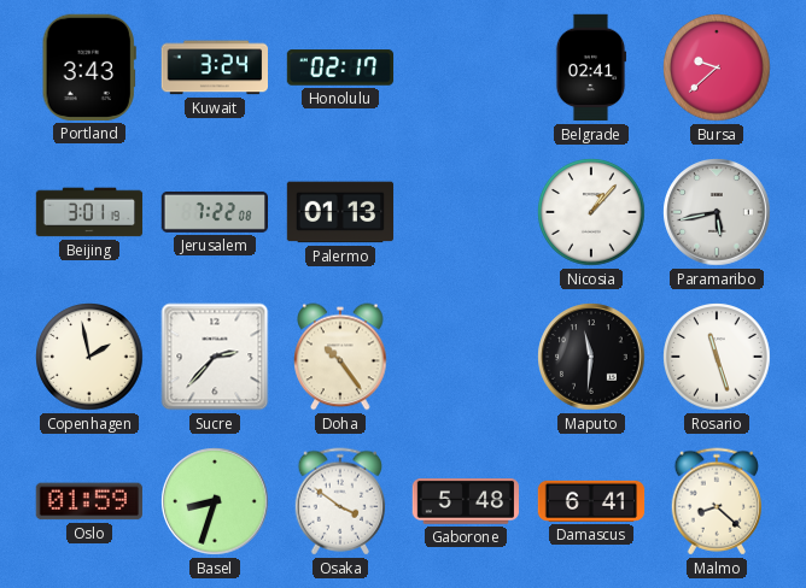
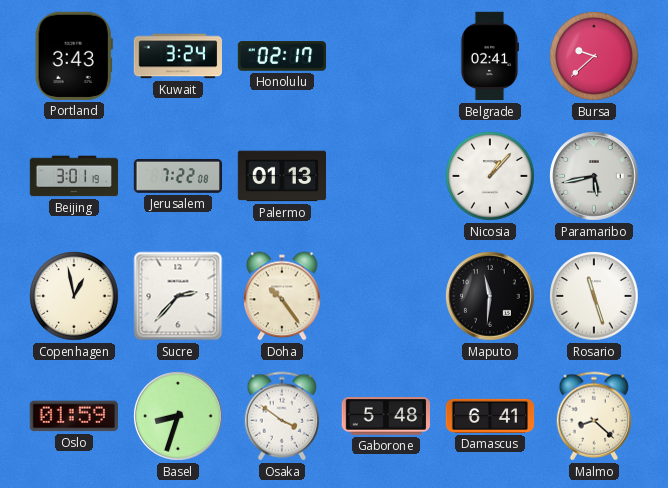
Copenhagen: 1:58 -> 12:58 (74, 296)
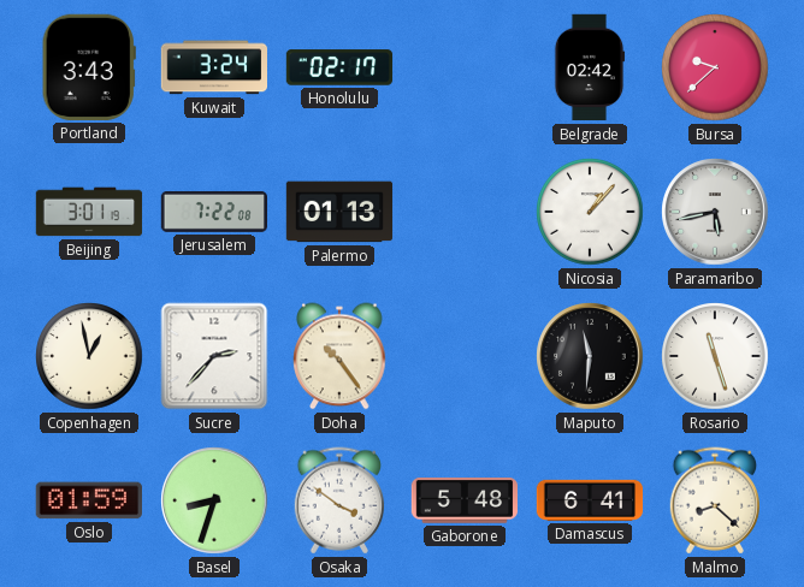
Belgrade: 02:41 -> 02:42 (590, 67)
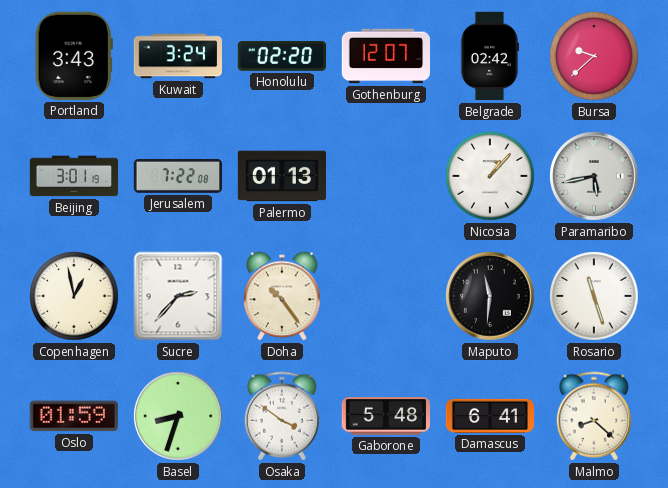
Honolulu: 02:17 -> 02:20 (282, 56)
Gothenburg: none -> 12:07 (386, 56)
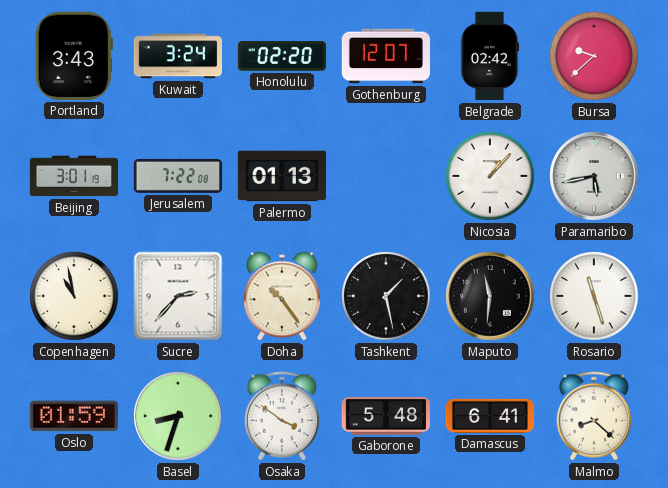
Copenhagen: 12:58 -> 10:58 (74, 296)
Tashkent: none -> 1:28 (386, 296)
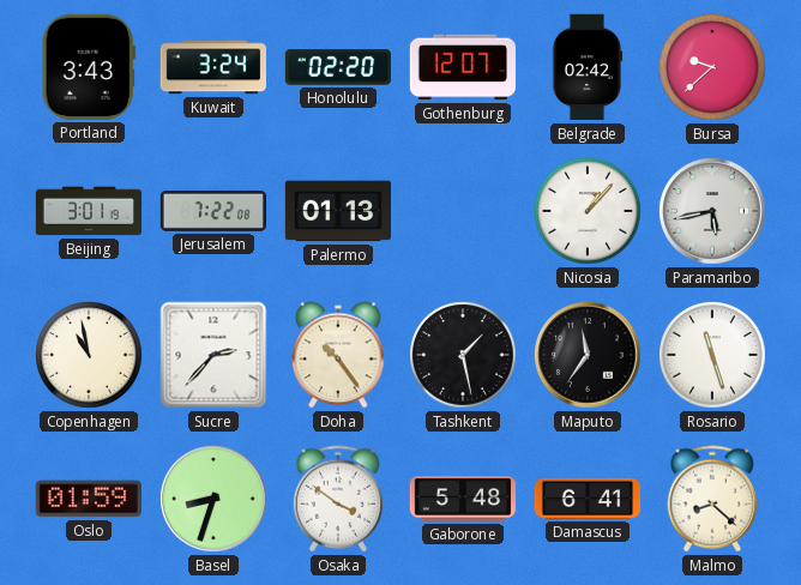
Maputo: 11:31 -> 11:36 (588, 355)
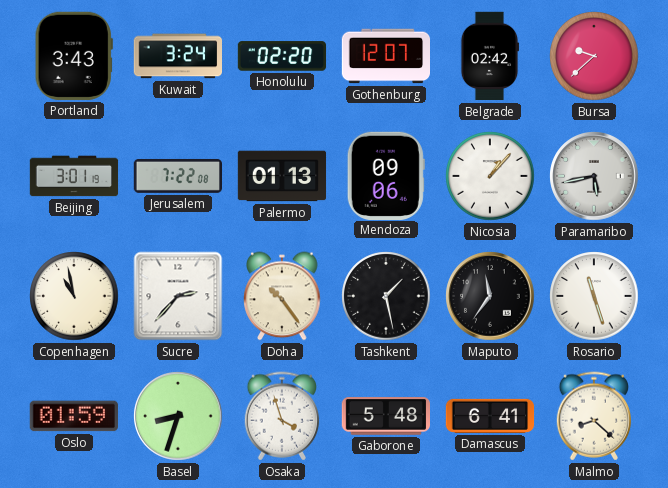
Mendoza: none -> 09:06 (386, 175)
Osaka: 3:51 -> 3:57 (281, 416)
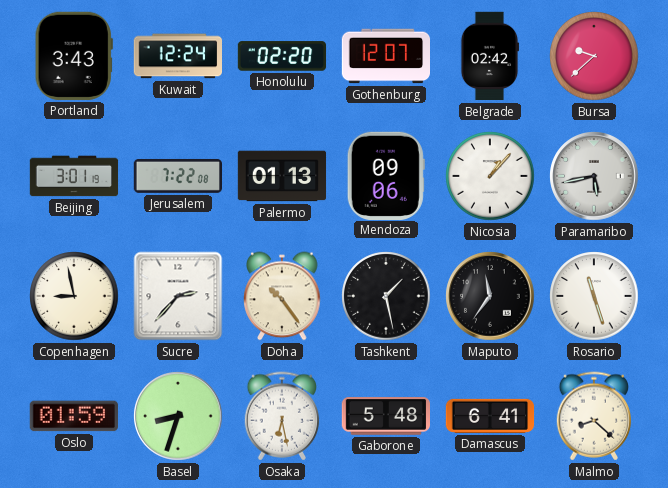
Kuwait: 3:24 -> 12:24 (177, 56)
Copenhagen: 10:58 -> 8:58 (74, 296)
Osaka: 3:57 -> 6:28 (281, 416)
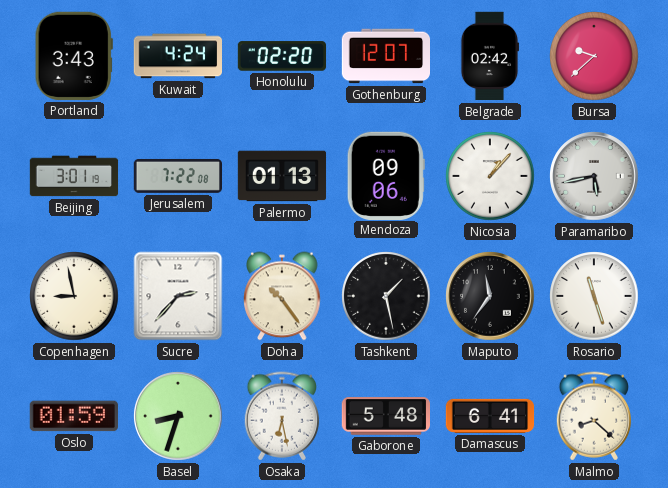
Kuwait: 12:24 -> 4:24 (177, 56)
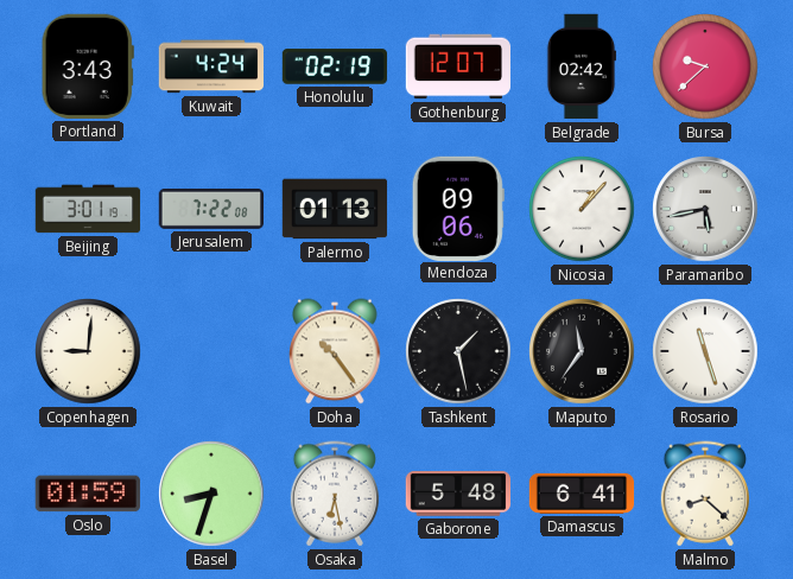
Honolulu: 02:20 -> 02:19 (335, 66)
Copenhagen: 8:58 -> 9:01 (88, 351)
Sucre: 2:37 -> none (178, 296)
